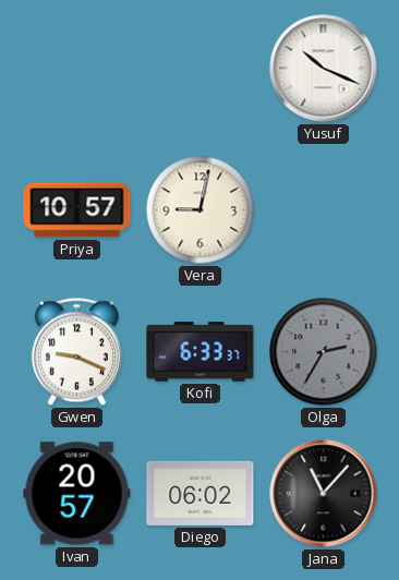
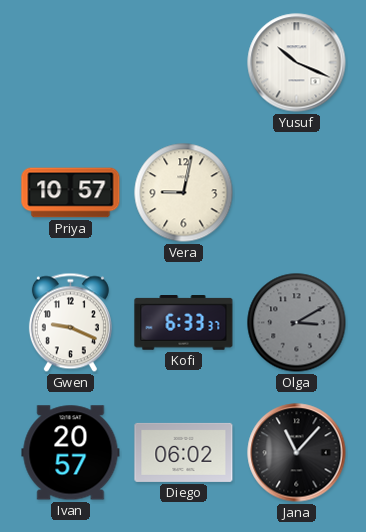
Olga: 2:35 -> 3:10 (297, 323)
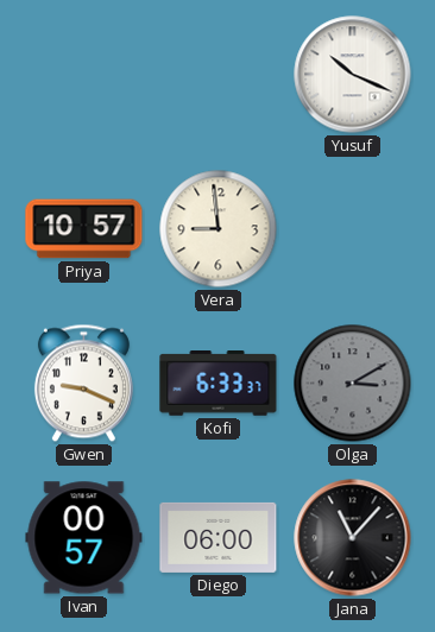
Vera: 9:02 -> 8:59 (219, 229)
Ivan: 20:57 -> 00:57 (84, 538)
Diego: 06:02 -> 06:00 (219, 537)
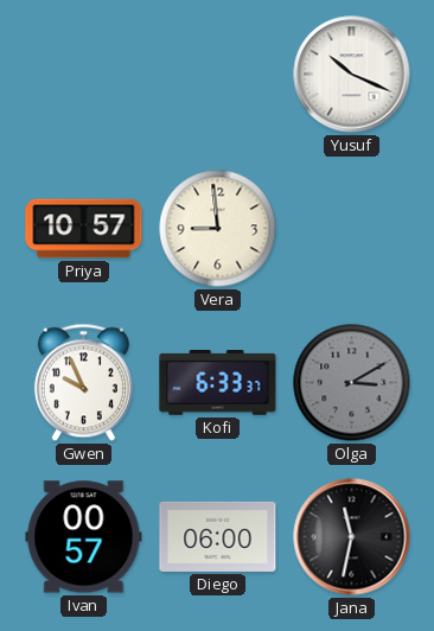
Gwen: 9:19 -> 9:56 (83, 383)
Jana: 11:07 -> 11:32 (352, 537)
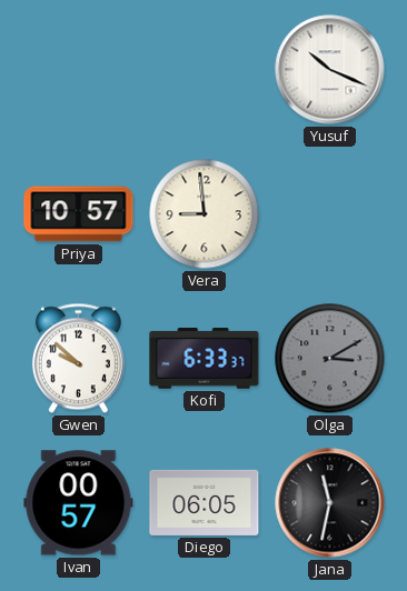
Gwen: 9:56 -> 9:52 (78, 359)
Diego: 06:00 -> 06:05 (205, 502)
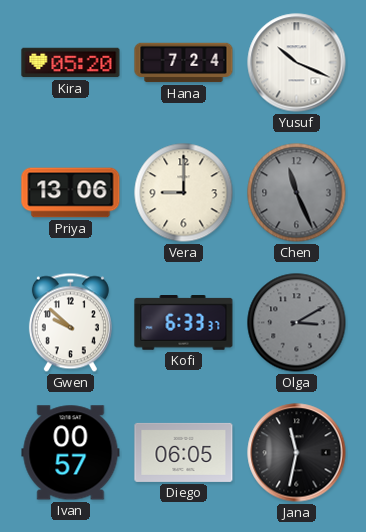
Kira: none -> 05:20 (71, 63)
Hana: none -> 7:24 (184, 63)
Priya: 10:57 -> 13:06 (71, 193)
Vera: 8:59 -> 9:00 (184, 193)
Chen: none -> 11:26 (297, 193)
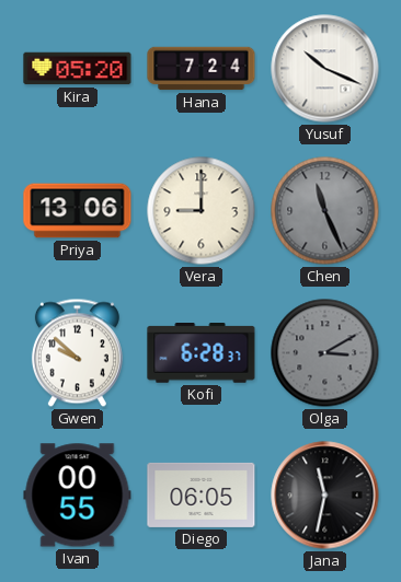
Kofi: 6:33 -> 6:28 (202, 353)
Ivan: 00:57 -> 00:55 (78, 496)
